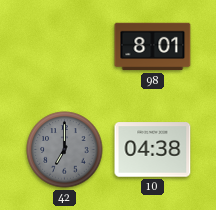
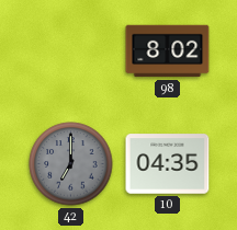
98: 8:01 -> 8:02 (168, 51)
10: 04:38 -> 04:35 (168, 164)
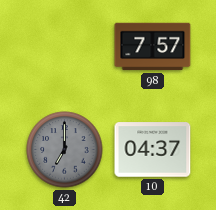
98: 8:02 -> 7:57 (153, 47)
10: 04:35 -> 04:37 (153, 150)
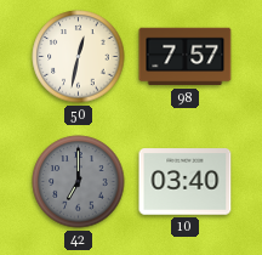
50: none -> 12:32 (79, 57)
10: 04:37 -> 03:40 (186, 182)
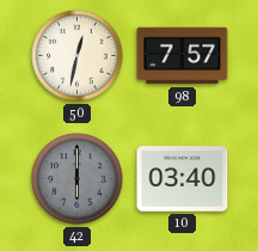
42: 7:00 -> 6:00 (78, 179)
